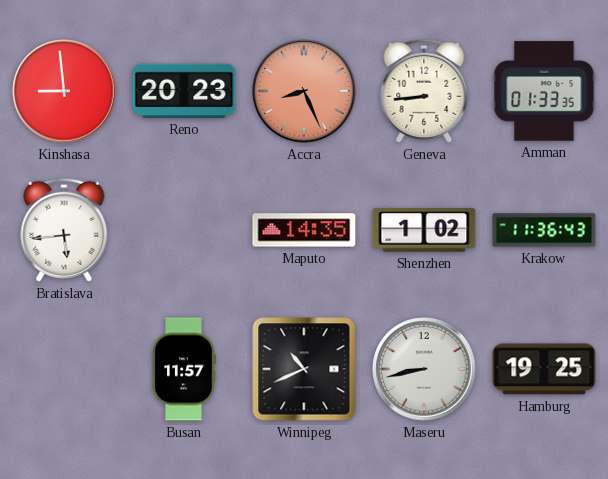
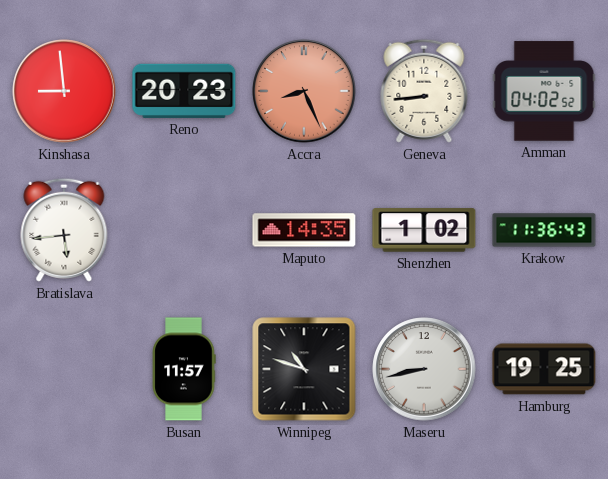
Amman: 01:33 -> 04:02 (544, 91)
Winnipeg: 10:41 -> 10:48 (304, 369)
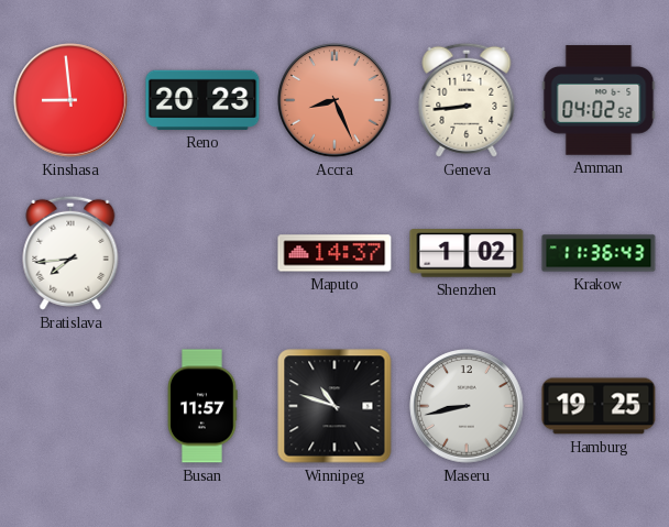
Bratislava: 5:44 -> 7:44 (70, 253)
Maputo: 14:35 -> 14:37 (334, 253)
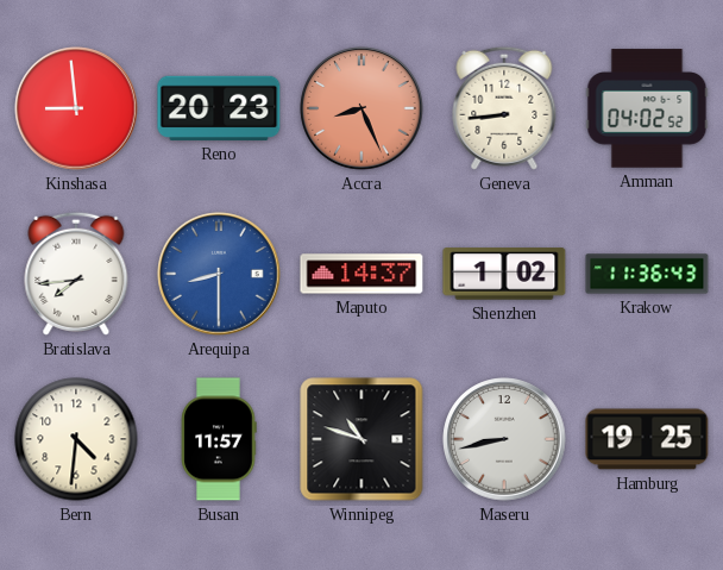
Arequipa: none -> 8:30 (219, 274)
Bern: none -> 4:31 (76, 439)
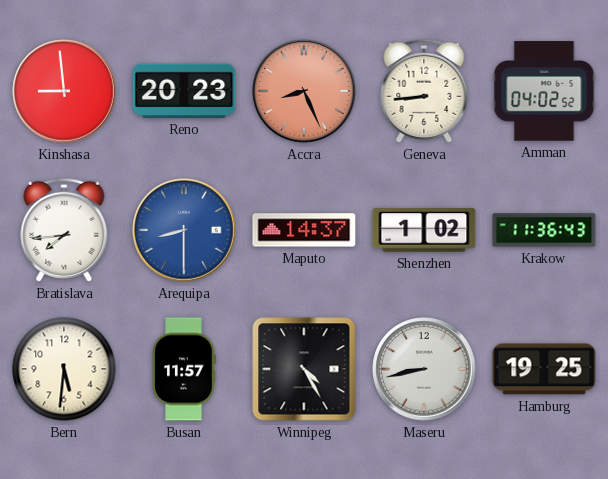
Bern: 4:31 -> 5:31 (64, 369)
Winnipeg: 10:48 -> 4:25 (304, 369)
